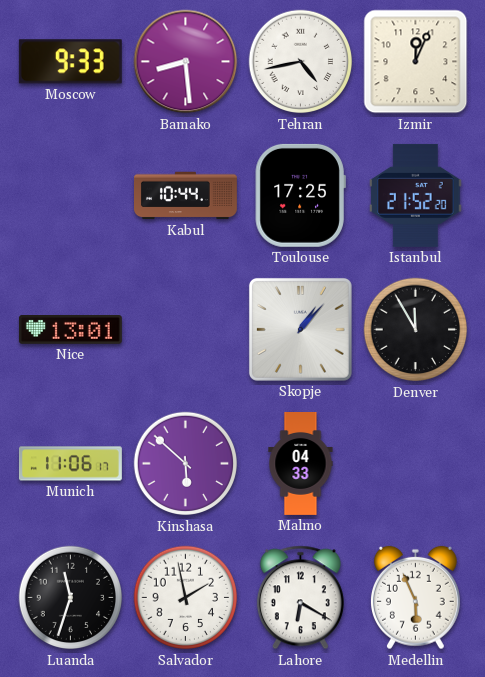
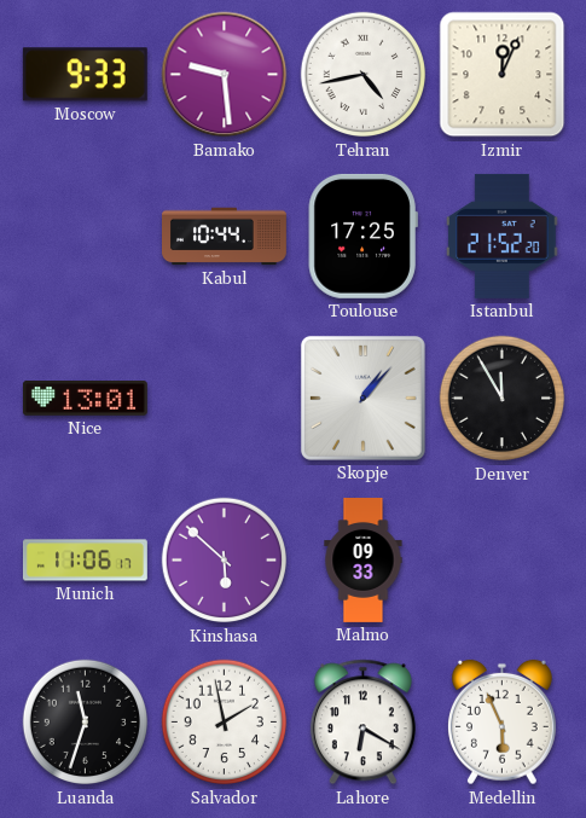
Bamako: 8:29 -> 9:29 (225, 75)
Malmo: 04:33 -> 09:33 (364, 561)
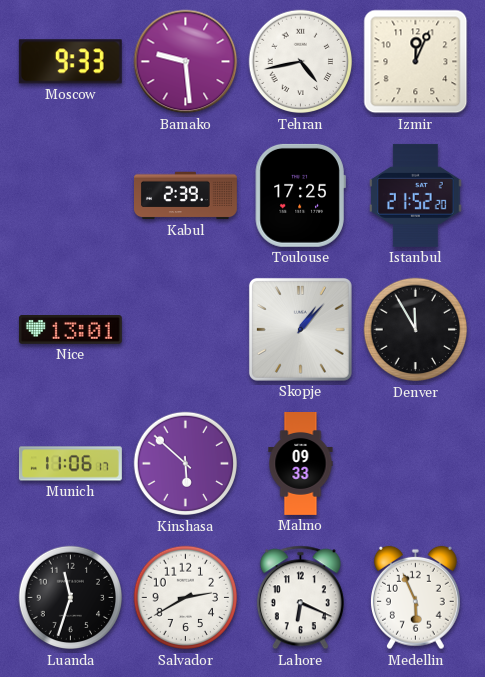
Kabul: 10:44 -> 2:39 (186, 196)
Salvador: 1:58 -> 2:40 (186, 598)
Lahore: 6:20 -> 6:19 (300, 598)
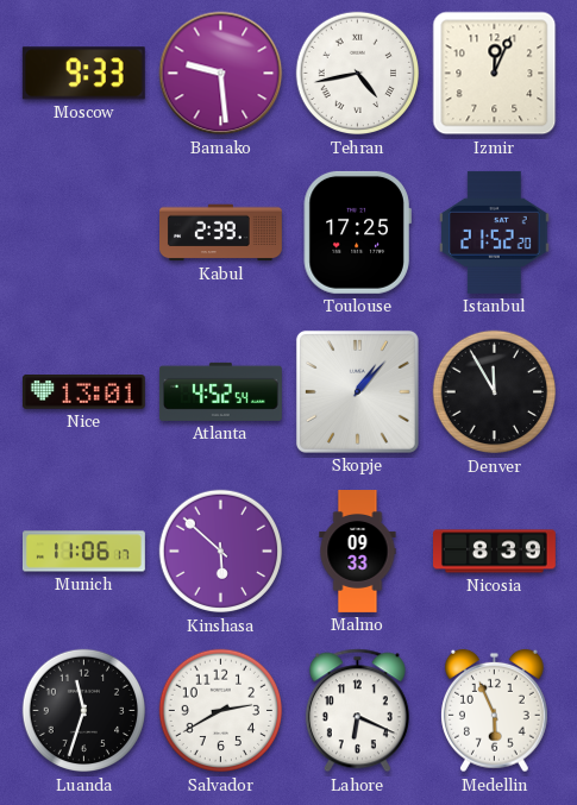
Atlanta: none -> 4:52 (220, 391)
Nicosia: none -> 8:39 (495, 552)
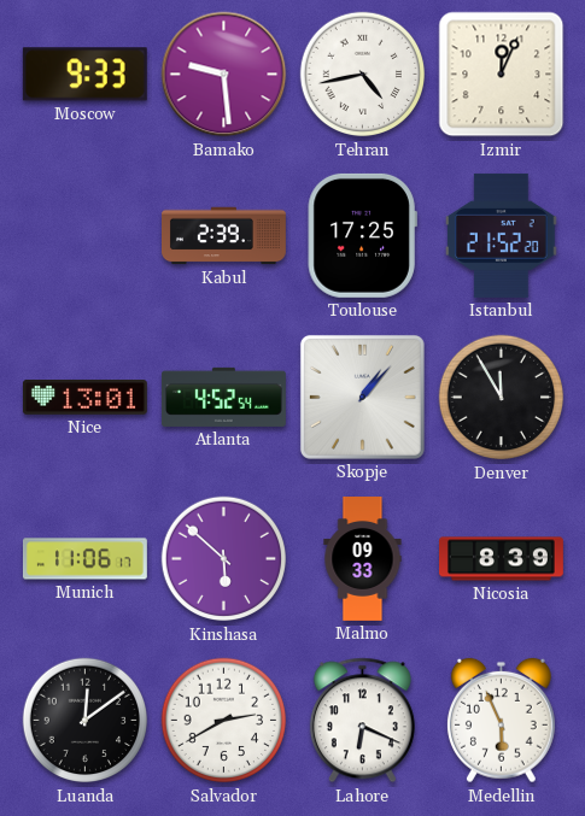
Luanda: 11:33 -> 12:09 (86, 721)
